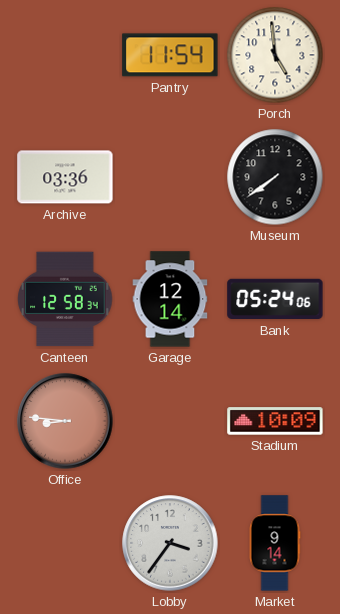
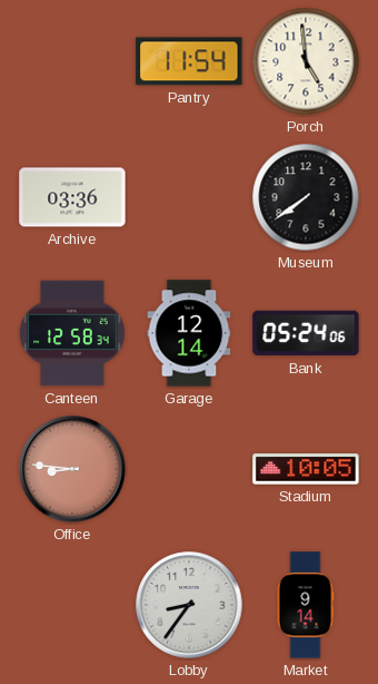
Stadium: 10:09 -> 10:05 (306, 469)
Lobby: 3:36 -> 8:36 (189, 605)
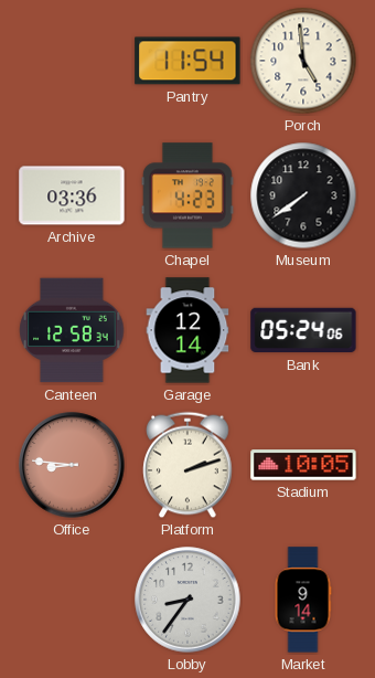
Chapel: none -> 4:23 (187, 195)
Platform: none -> 2:12 (187, 465)
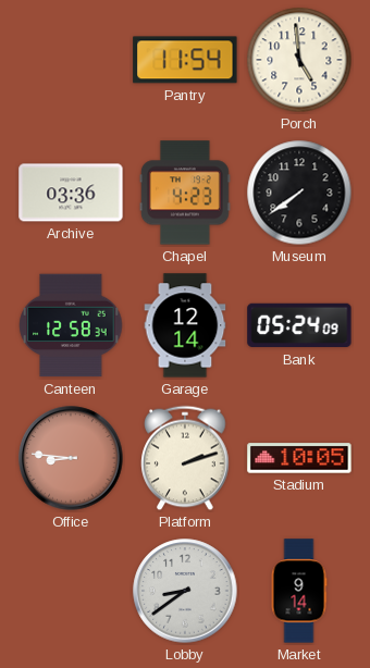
Bank: 05:24:06 -> 05:24:09 (299, 325)
Lobby: 8:36 -> 8:39 (185, 591)
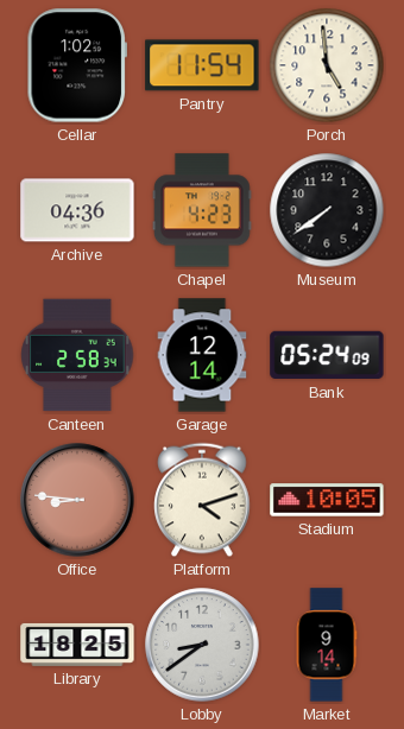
Cellar: none -> 1:02 (76, 65)
Archive: 03:36 -> 04:36 (77, 210)
Canteen: 12:58 -> 2:58 (77, 355)
Platform: 2:12 -> 4:12 (202, 500)
Library: none -> 18:25 (77, 645)
